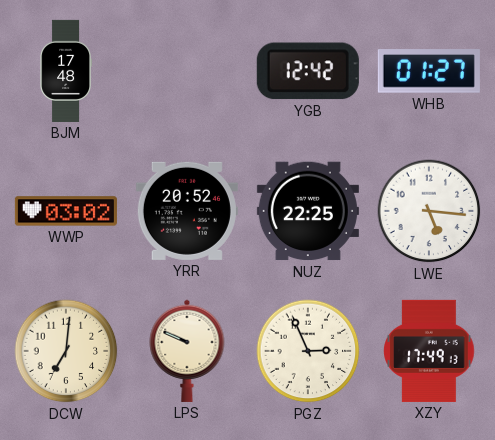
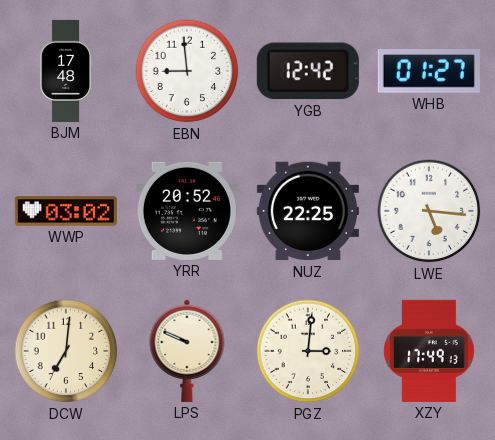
EBN: none -> 8:59 (187, 71)
PGZ: 2:56 -> 3:01 (308, 351)
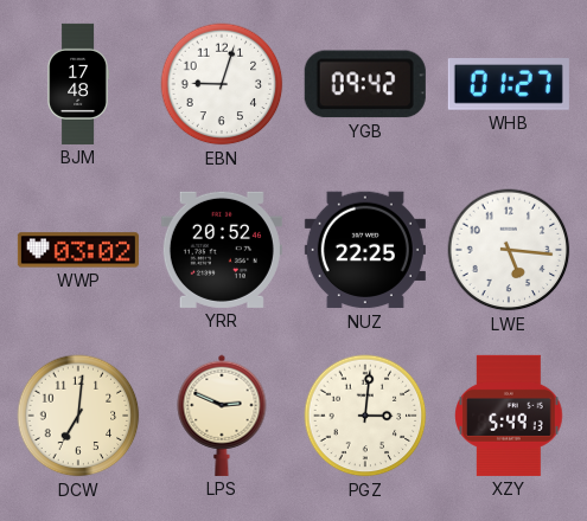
EBN: 8:59 -> 9:03 (222, 84)
YGB: 12:42 -> 09:42 (365, 84)
LPS: 9:49 -> 2:49 (222, 416)
XZY: 17:49 -> 5:49 (509, 416)
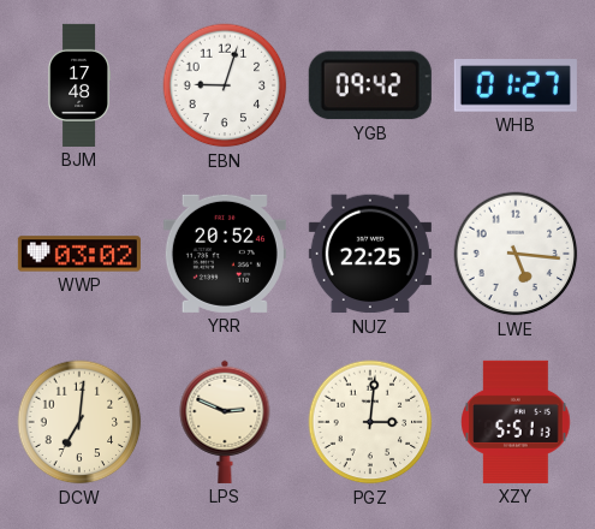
XZY: 5:49 -> 5:51 (516, 422)
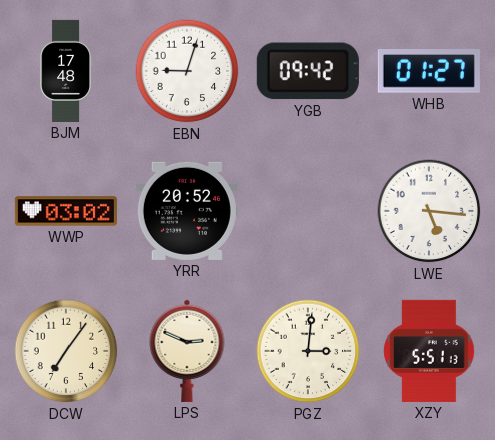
NUZ: 22:25 -> none (370, 254)
DCW: 7:01 -> 7:06 (66, 351)
